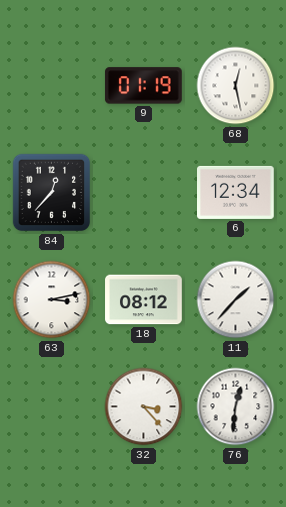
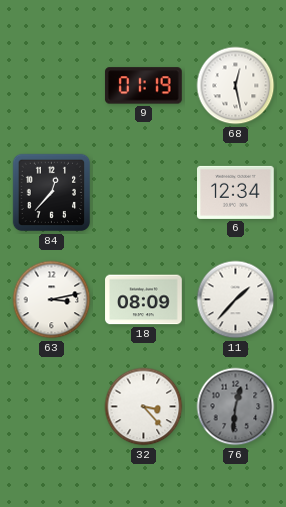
18: 08:12 -> 08:09 (144, 300)
76 dial: white -> grey (236, 407)
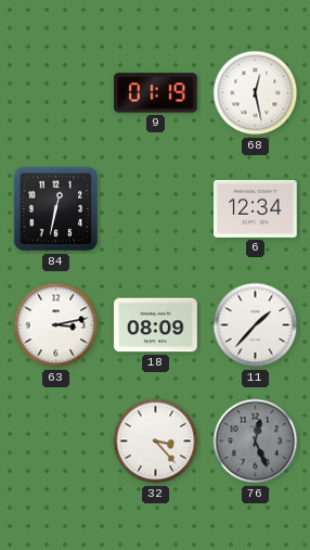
84: 12:37 -> 12:32 (56, 209)
76: 12:31 -> 12:26 (256, 442)
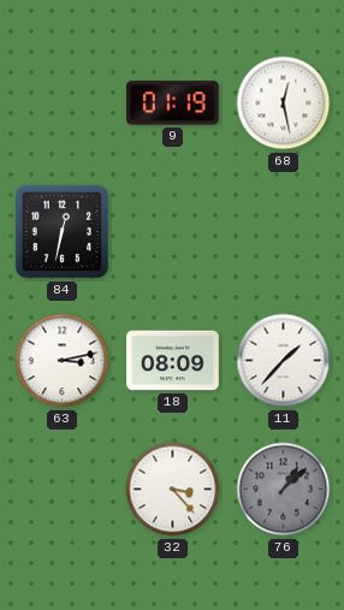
6: 12:34 -> none (256, 208)
76: 12:26 -> 1:08 (284, 490)
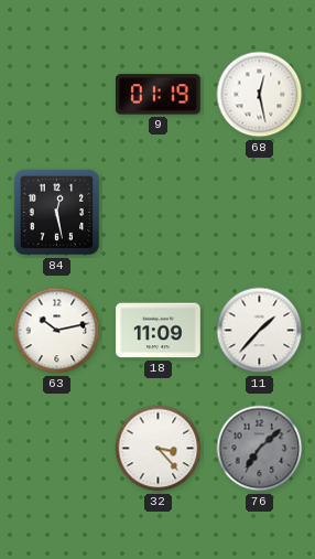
84: 12:32 -> 12:28 (57, 213)
63: 3:13 -> 10:13 (57, 331)
18: 08:09 -> 11:09 (159, 331)
76: 1:08 -> 7:08 (260, 449)
